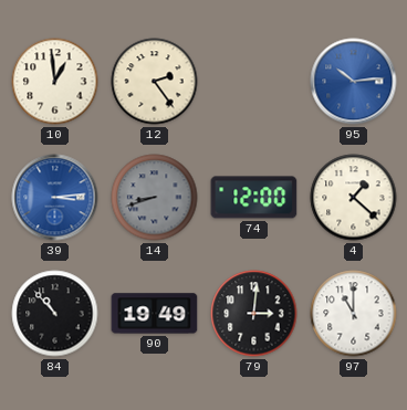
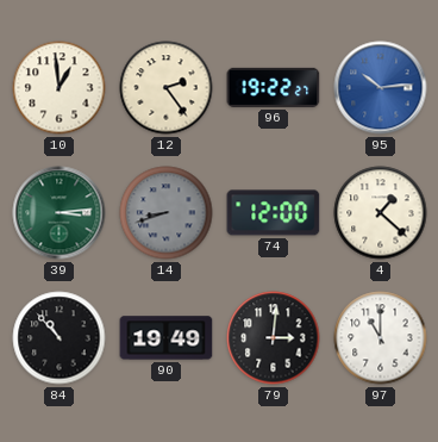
96: none -> 19:22 (274, 87)
39 dial: blue -> green (60, 213)
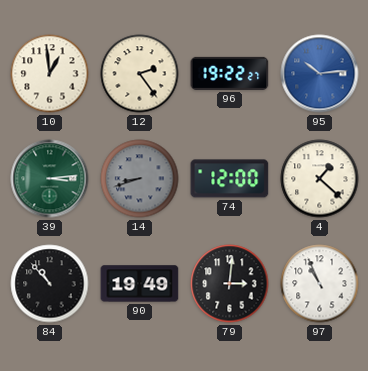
97: 11:00 -> 10:56 (320, 284)
